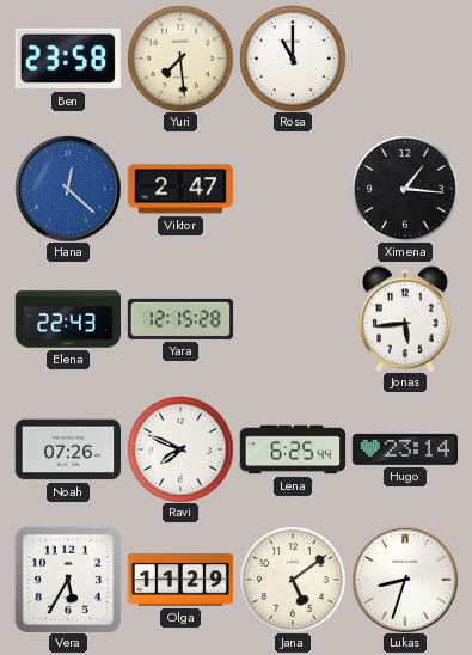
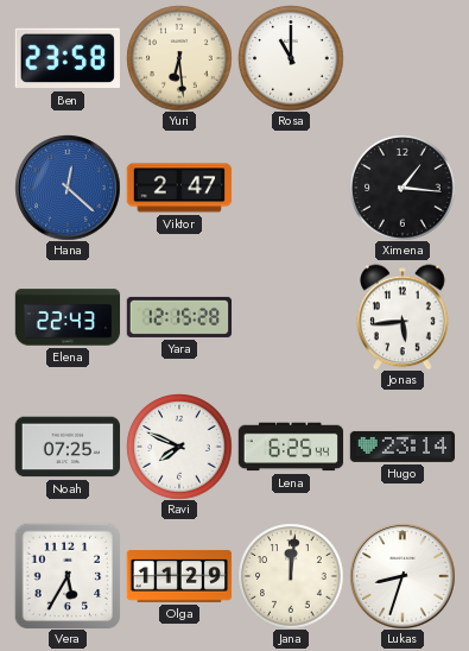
Yuri: 7:29 -> 6:29 (179, 58)
Noah: 07:26 -> 07:25 (68, 447)
Jana: 5:09 -> 12:01 (291, 576)
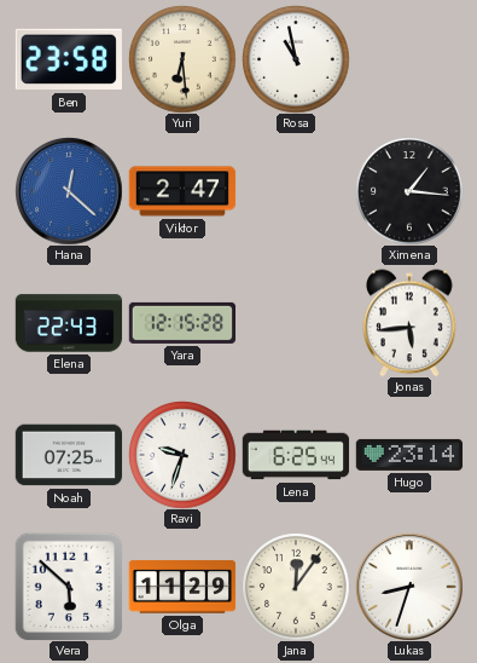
Rosa: 11:00 -> 10:58 (296, 59)
Ravi: 7:49 -> 9:33 (182, 455)
Vera: 5:35 -> 5:52 (69, 587)
Jana: 12:01 -> 12:06 (296, 587)
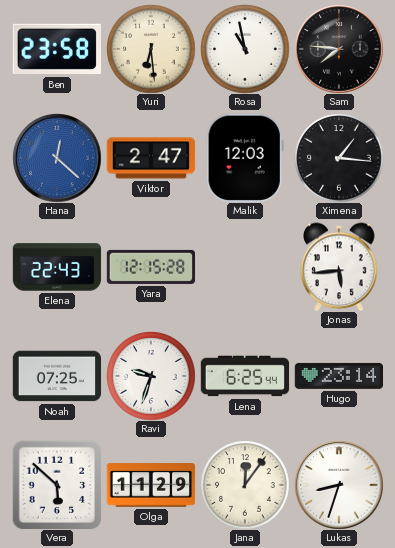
Sam: none -> 7:46 (339, 49)
Malik: none -> 12:03 (245, 158)
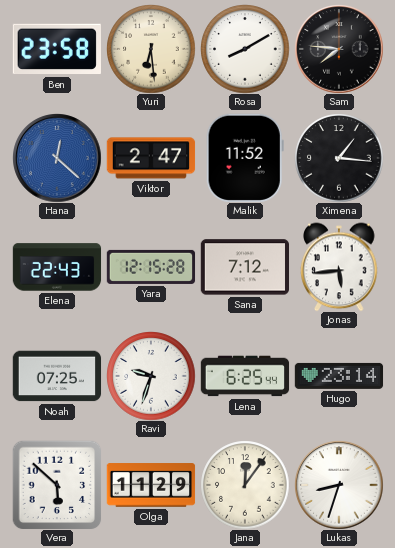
Rosa: 10:58 -> 8:10 (245, 49)
Malik: 12:03 -> 11:52 (245, 158)
Sana: none -> 7:12 (244, 267)
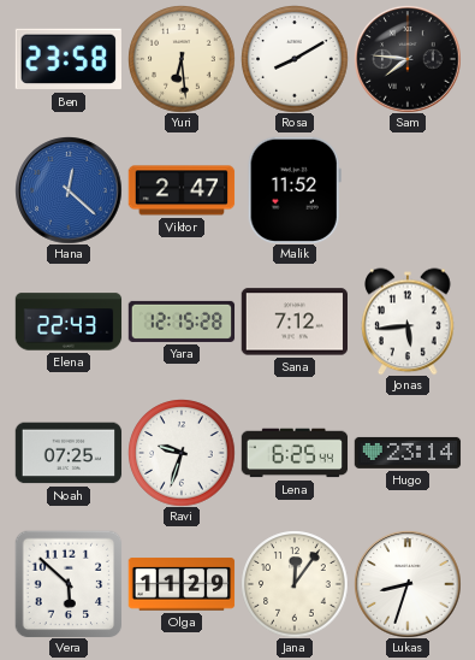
Ximena: 1:16 -> none (339, 158)
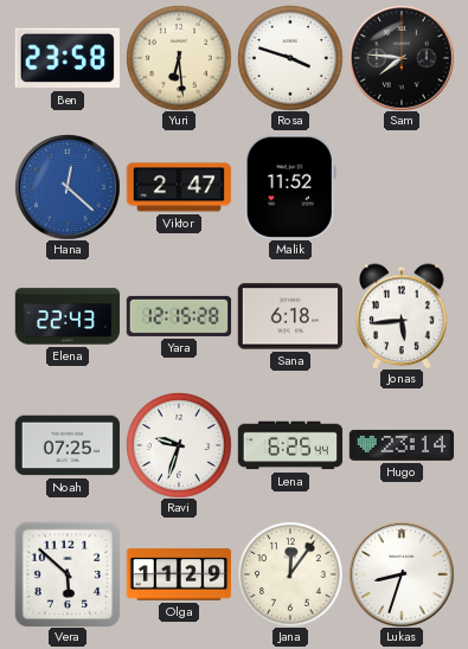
Rosa: 8:10 -> 3:48 (290, 58)
Sana: 7:12 -> 6:18 (289, 316)
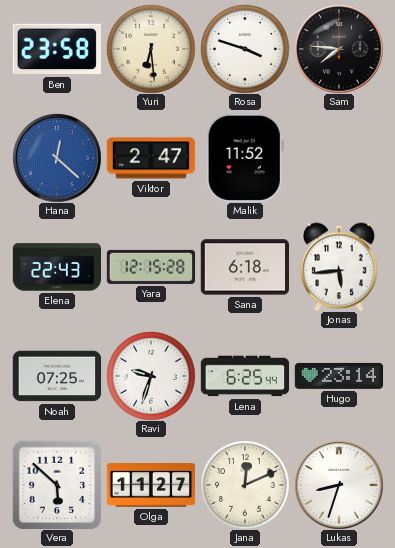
Olga: 11:29 -> 11:27 (151, 485)
Jana: 12:06 -> 12:11 (245, 485)
